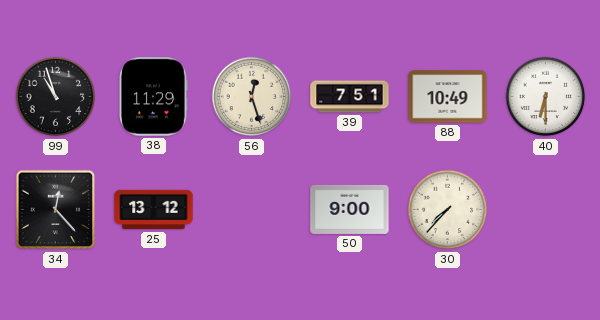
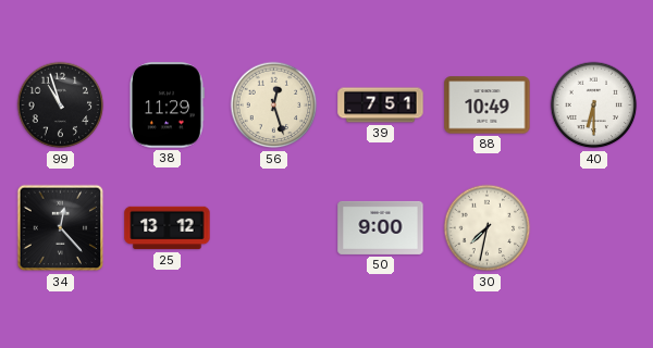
30: 7:37 -> 7:32 (488, 228)
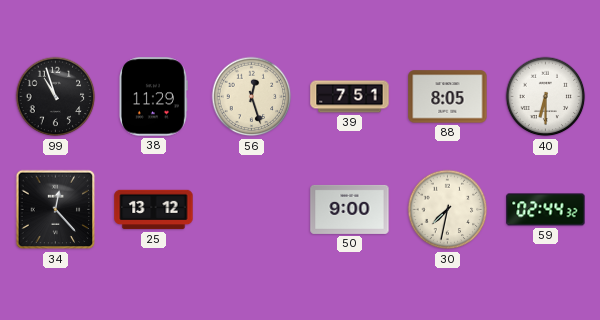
88: 10:49 -> 8:05 (448, 97)
59: none -> 02:44 (546, 210)
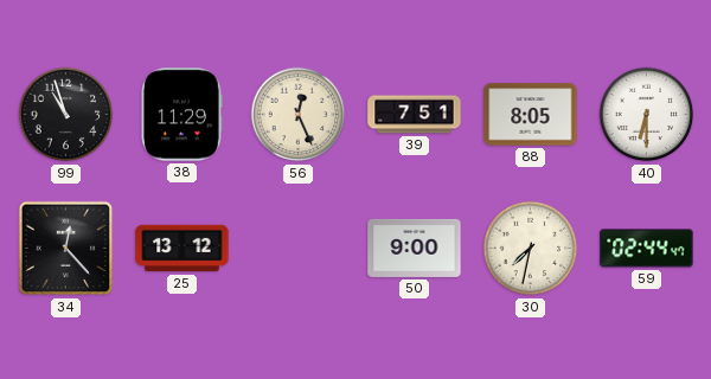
56: 12:27 -> 12:26 (299, 115)
59: 02:44:32 -> 02:44:47 (647, 249)
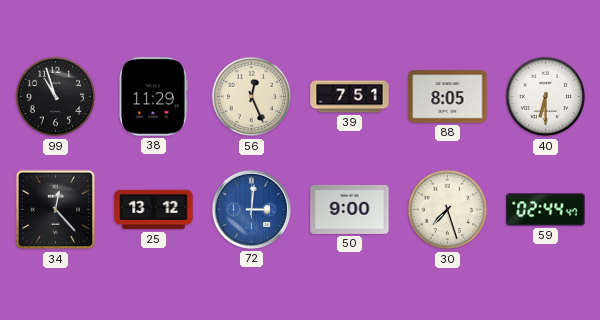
72: none -> 3:01 (251, 209)
30: 7:32 -> 7:27 (448, 210)
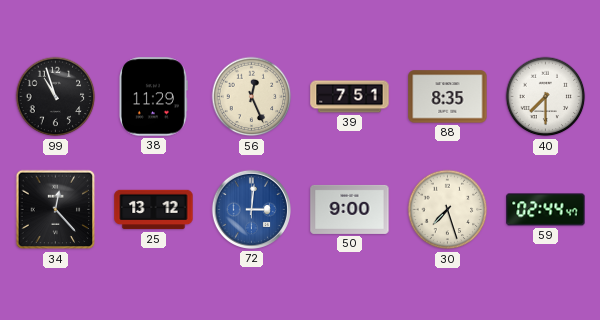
88: 8:05 -> 8:35 (448, 97)
40: 6:30 -> 7:30 (546, 97)
